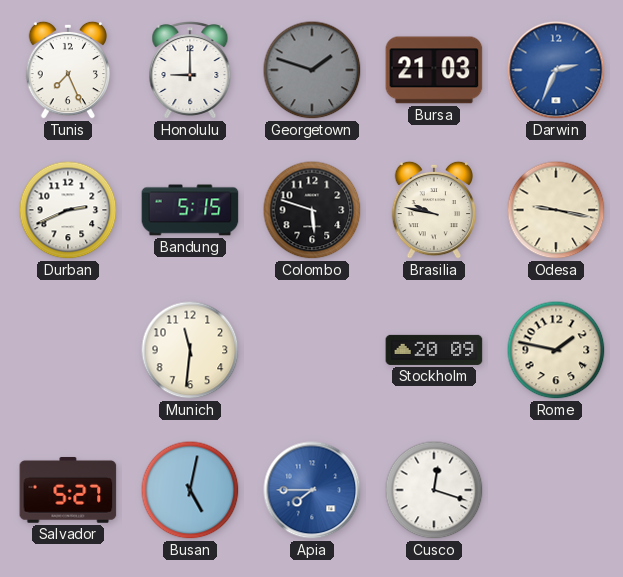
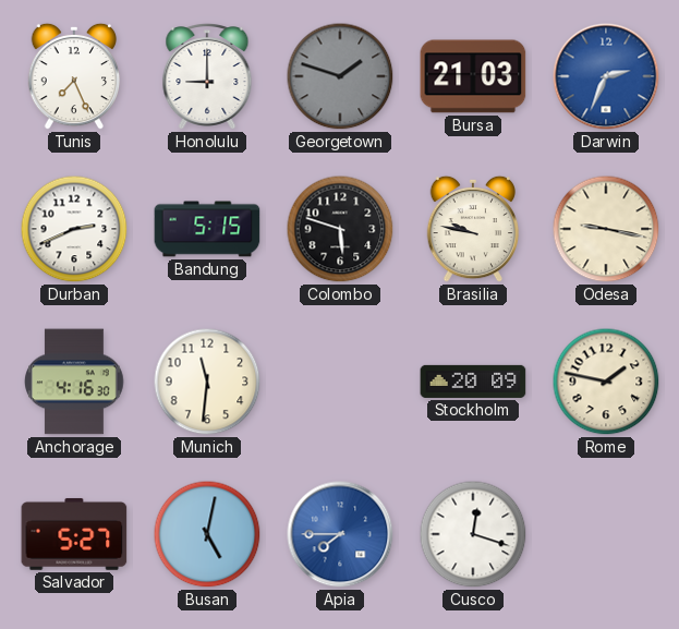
Anchorage: none -> 4:16 (75, 382)
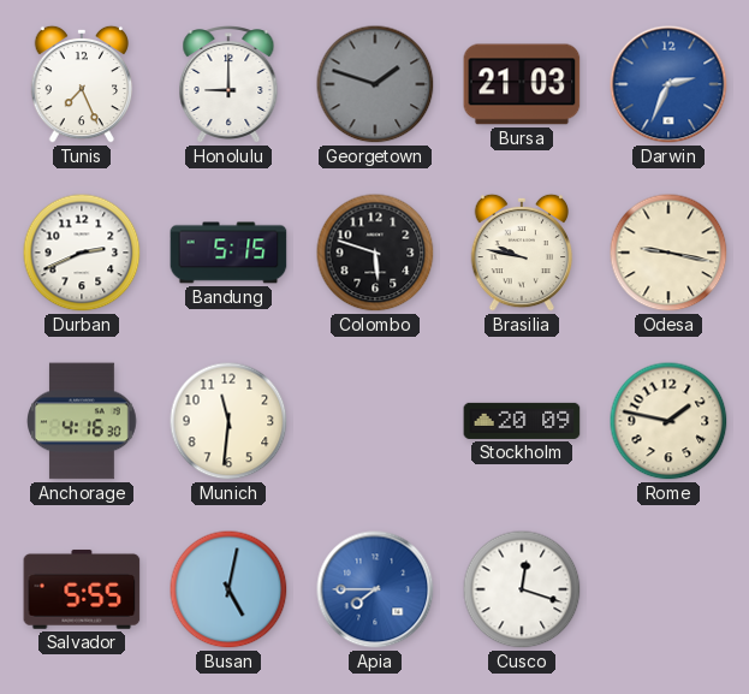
Salvador: 5:27 -> 5:55 (82, 589)
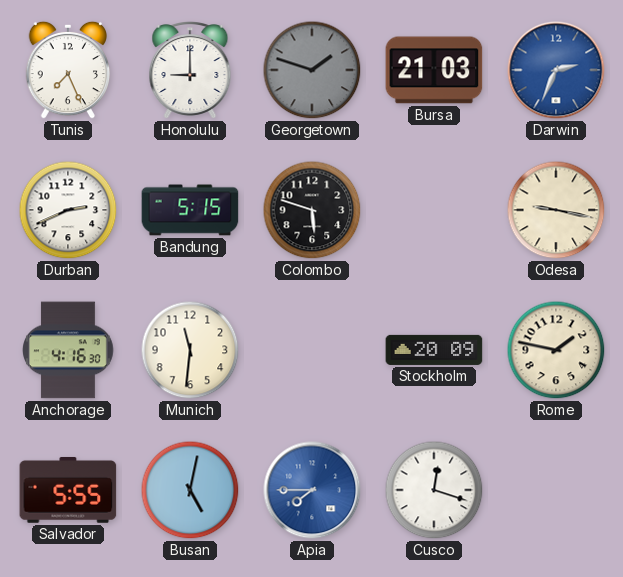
Brasilia: 9:47 -> none (522, 253)
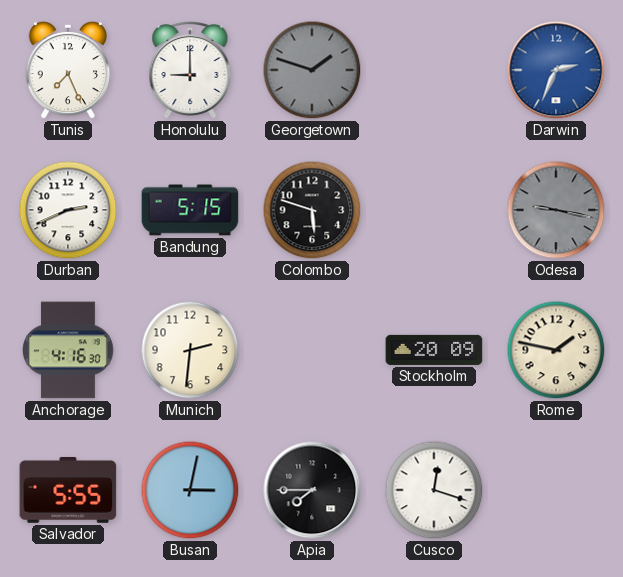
Bursa: 21:03 -> none (434, 70)
Odesa dial: cream -> grey (556, 210)
Munich: 11:31 -> 2:31 (190, 350)
Busan: 5:02 -> 3:02 (190, 490)
Apia dial: blue -> black (312, 490)
